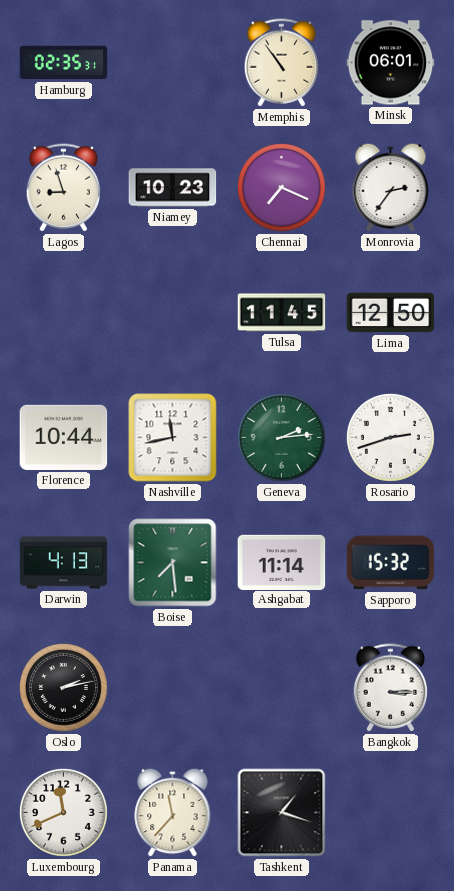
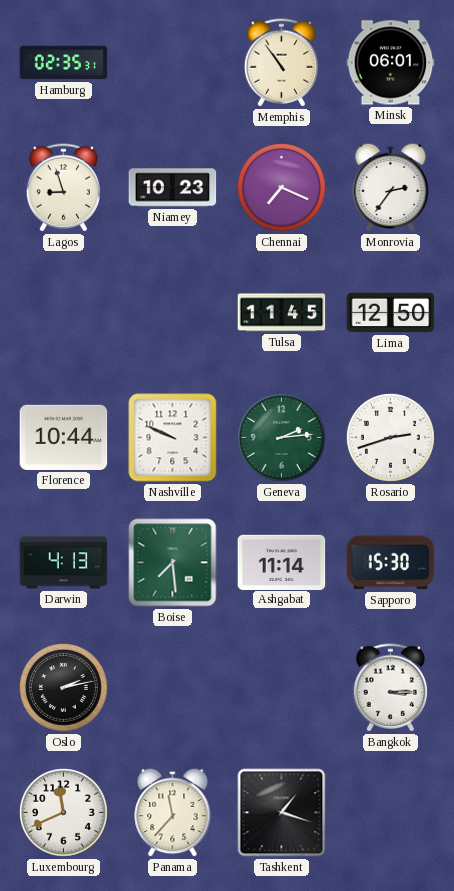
Nashville: 11:43 -> 9:49 (173, 438)
Sapporo: 15:32 -> 15:30 (391, 563)
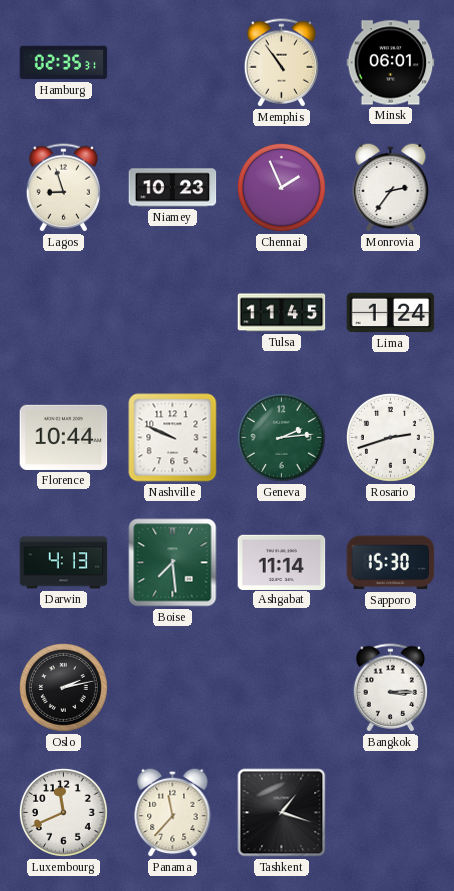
Chennai: 7:19 -> 1:56 (281, 187)
Lima: 12:50 -> 1:24 (391, 313)
